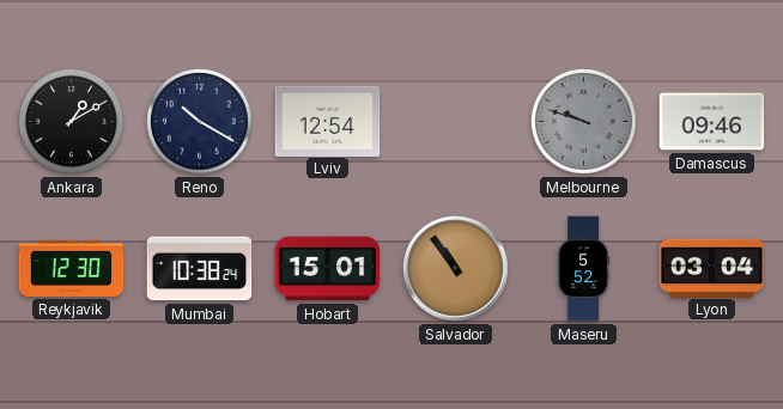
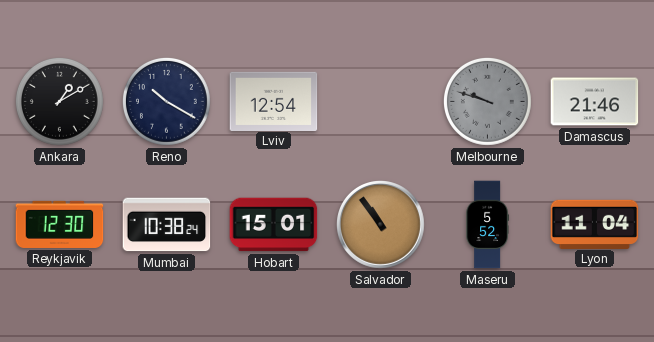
Damascus: 09:46 -> 21:46 (595, 102)
Lyon: 03:04 -> 11:04 (595, 224)
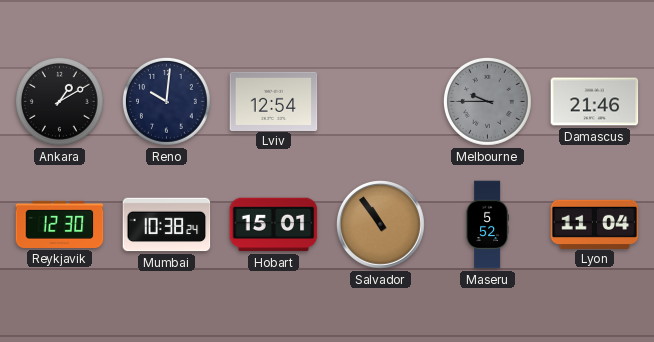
Reno: 10:20 -> 10:01 (166, 101)
Melbourne: 9:48 -> 9:45 (487, 101)
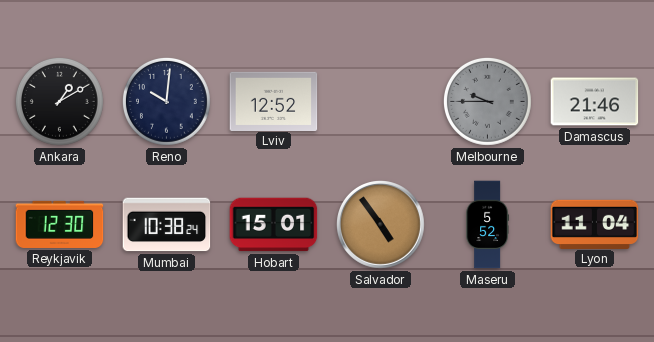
Lviv: 12:54 -> 12:52 (274, 101)
Salvador: 10:54 -> 4:54 (381, 225)
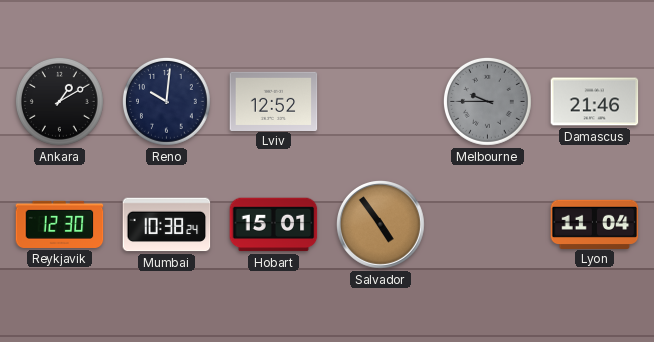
Maseru: 5:52 -> none (487, 225)
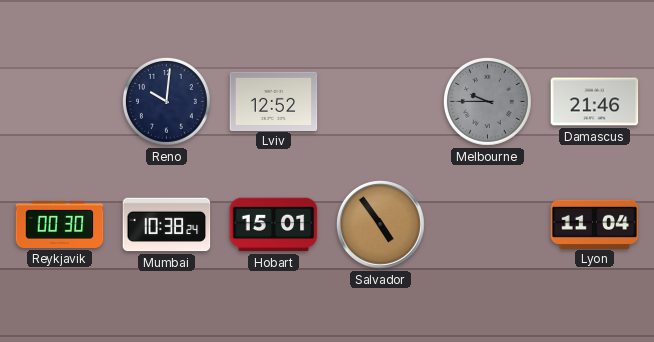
Ankara: 1:10 -> none (59, 101)
Reykjavik: 12:30 -> 00:30 (60, 224)
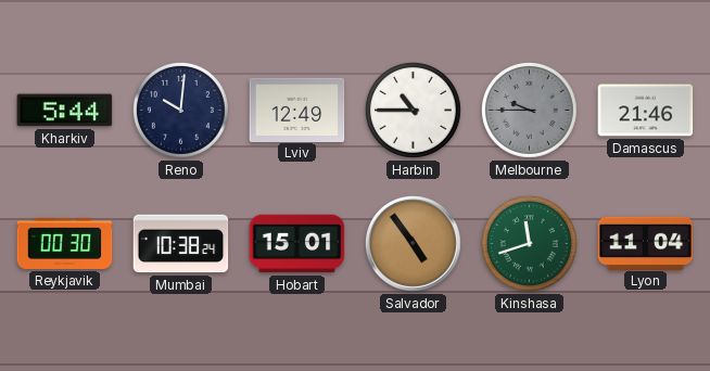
Kharkiv: none -> 5:44 (65, 111)
Lviv: 12:52 -> 12:49 (297, 110)
Harbin: none -> 10:45 (413, 110)
Kinshasa: none -> 11:42 (529, 243)
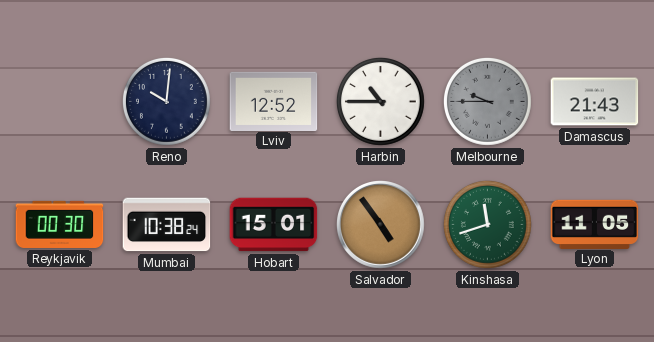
Kharkiv: 5:44 -> none (65, 111)
Lviv: 12:49 -> 12:52 (274, 101)
Damascus: 21:46 -> 21:43 (595, 102)
Lyon: 11:04 -> 11:05 (595, 224)
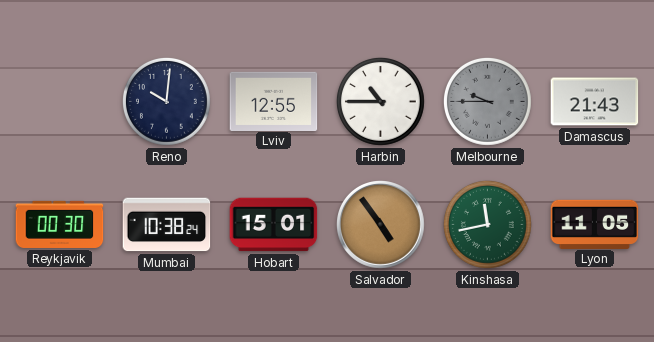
Lviv: 12:52 -> 12:55 (274, 101)
Kinshasa: 11:42 -> 11:43 (487, 224)
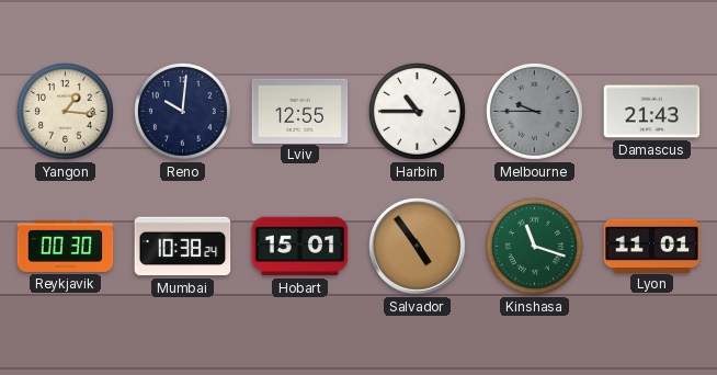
Yangon: none -> 1:16 (65, 111)
Kinshasa: 11:43 -> 11:18 (534, 246)
Lyon: 11:05 -> 11:01 (652, 246)
